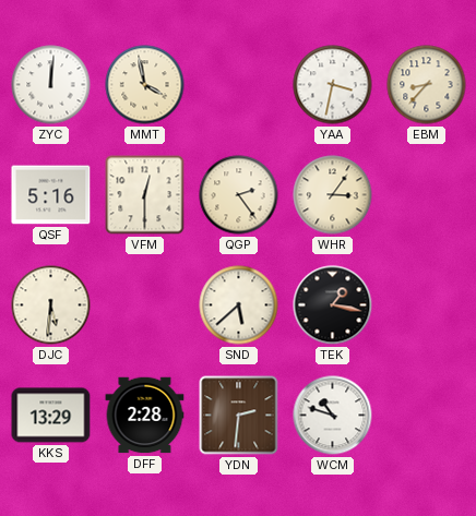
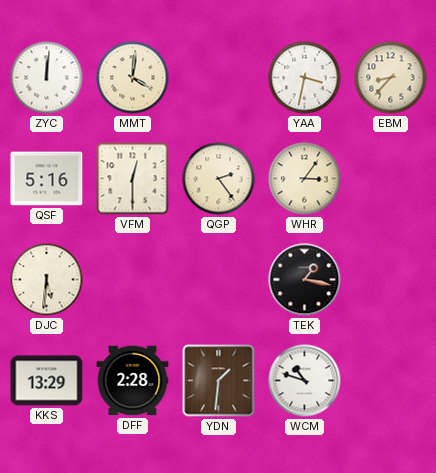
MMT: 3:58 -> 4:01 (133, 78)
SND: 5:38 -> none (239, 305)
YDN: 2:31 -> 1:31 (219, 381)
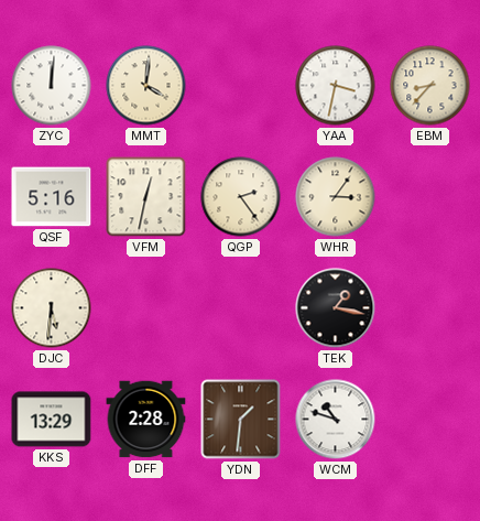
VFM: 12:30 -> 12:32 (146, 197)
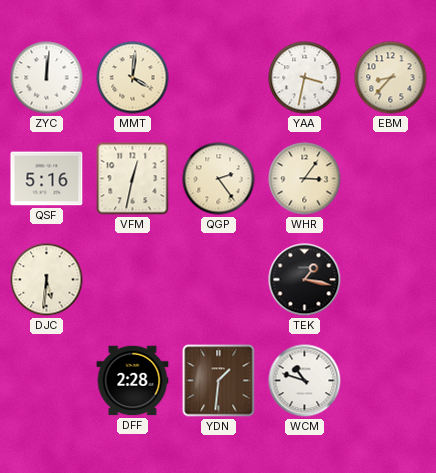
KKS: 13:29 -> none (52, 420)
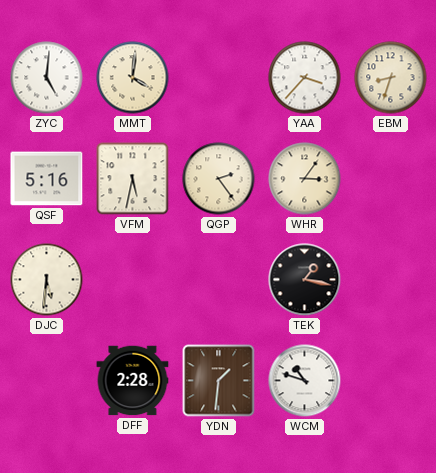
ZYC: 12:01 -> 5:01 (47, 78)
YAA: 3:32 -> 3:37 (305, 78)
EBM: 8:37 -> 8:33 (391, 78)
VFM: 12:32 -> 5:32 (133, 179)
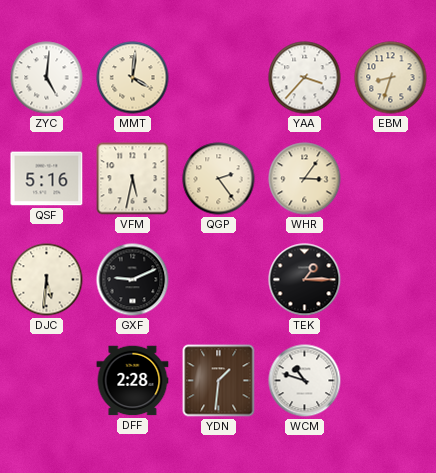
GXF: none -> 9:11 (133, 280)
TEK: 1:17 -> 1:15 (305, 280)
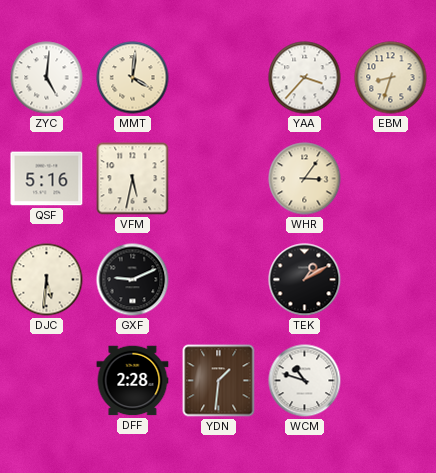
QGP: 2:24 -> none (219, 179)
TEK: 1:15 -> 1:10 (305, 280)
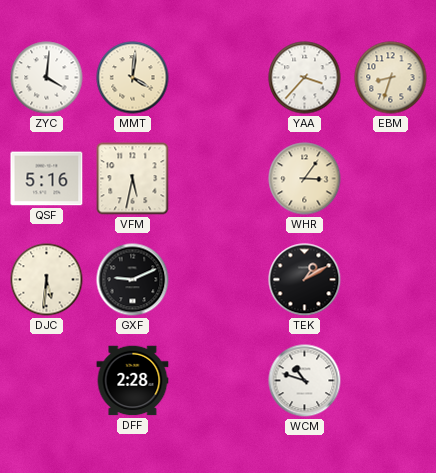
ZYC: 5:01 -> 4:01 (47, 78)
YDN: 1:31 -> none (219, 381)
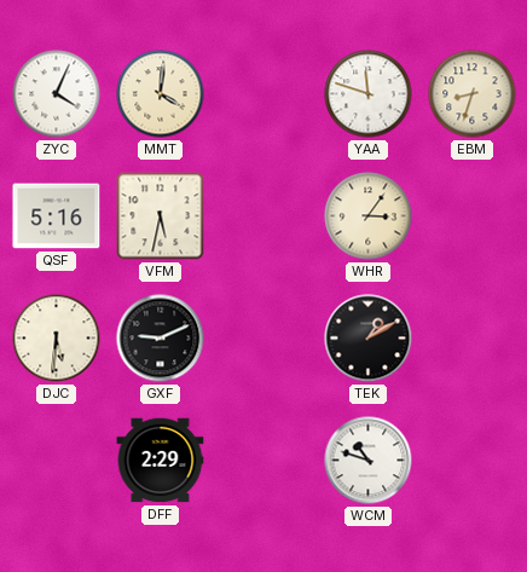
ZYC: 4:01 -> 4:04 (57, 94)
YAA: 3:37 -> 11:48 (369, 94)
DFF: 2:28 -> 2:29 (161, 461)
